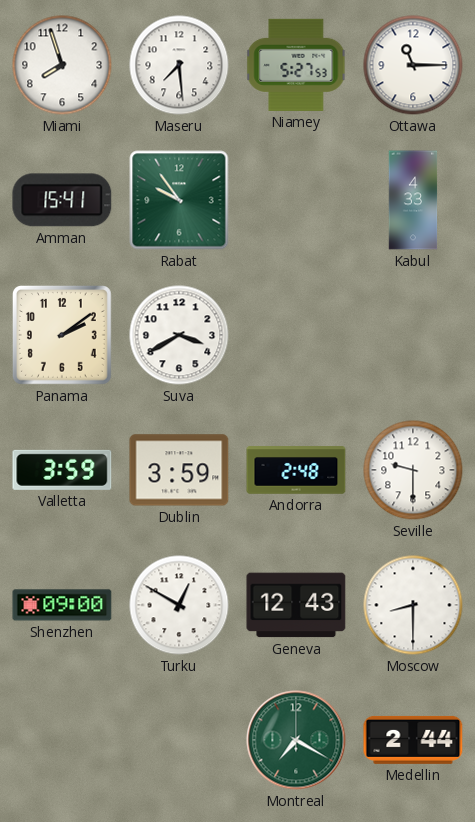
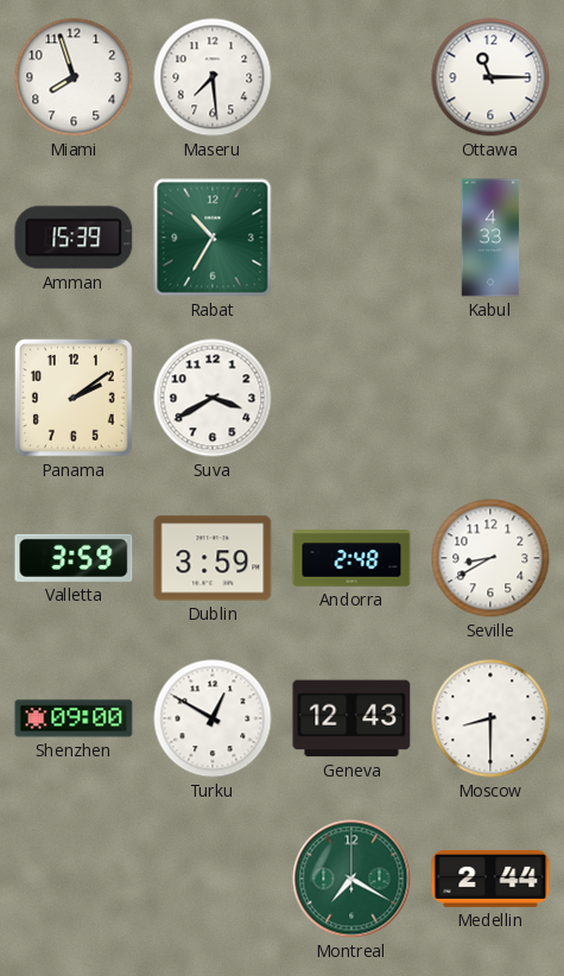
Niamey: 5:27 -> none (296, 65)
Amman: 15:41 -> 15:39 (74, 237)
Rabat: 9:54 -> 10:35 (213, 237)
Seville: 9:30 -> 8:40 (490, 558)
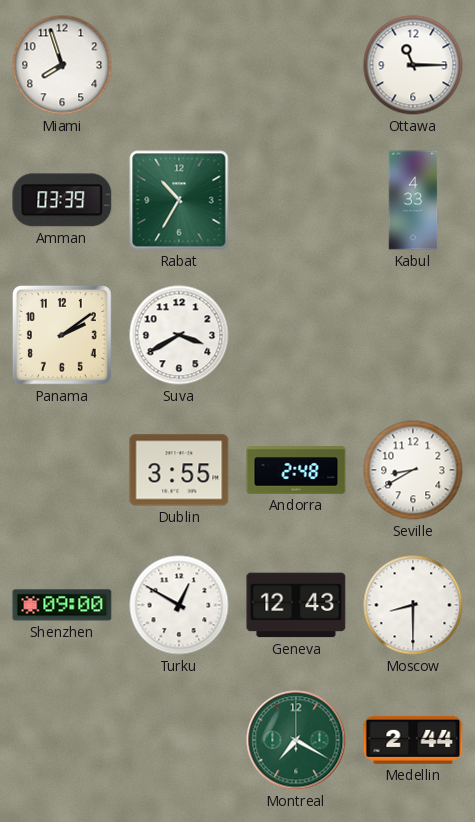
Maseru: 7:29 -> none (213, 77)
Amman: 15:39 -> 03:39 (62, 200)
Valletta: 3:59 -> none (74, 558)
Dublin: 3:59 -> 3:55 (179, 470)
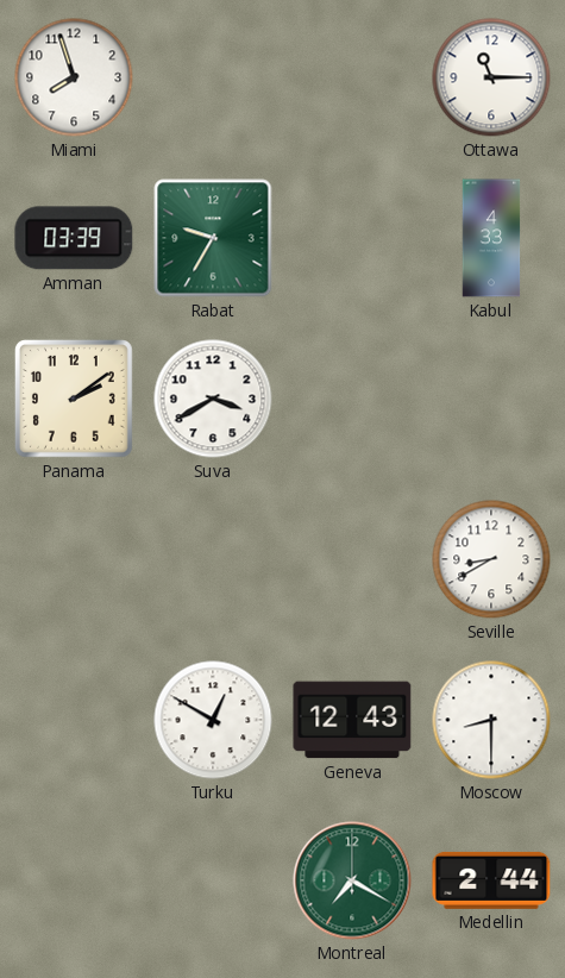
Rabat: 10:35 -> 9:35 (213, 238)
Dublin: 3:55 -> none (179, 470)
Andorra: 2:48 -> none (296, 470)
Shenzhen: 09:00 -> none (62, 605)
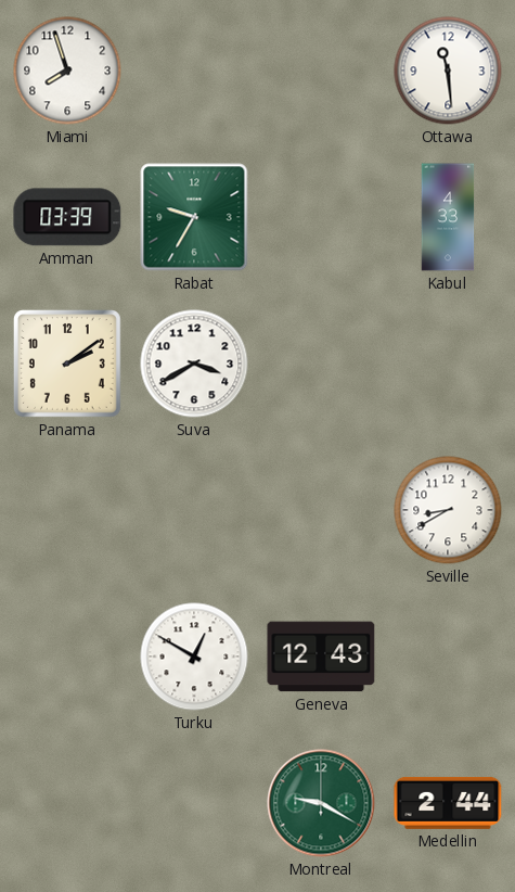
Ottawa: 11:15 -> 11:29 (448, 71)
Moscow: 8:30 -> none (491, 720)
Montreal: 7:20 -> 9:20 (321, 803)
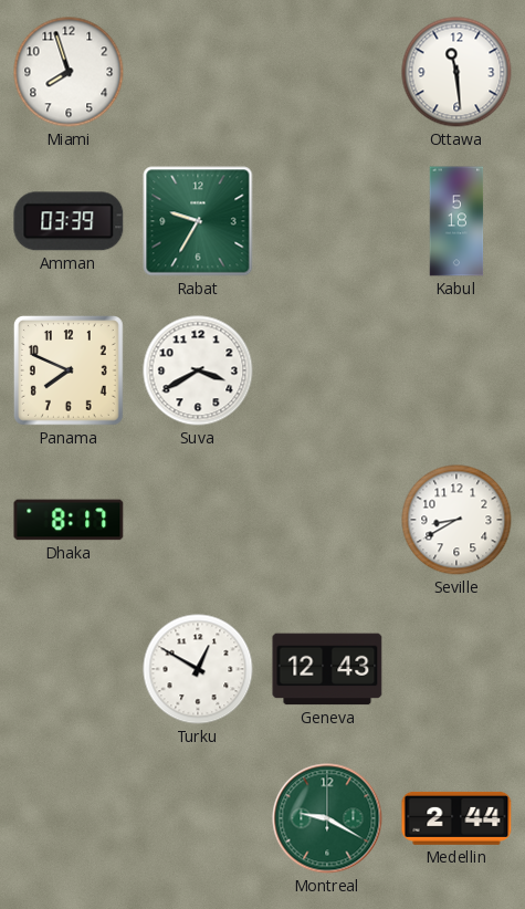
Kabul: 4:33 -> 5:18 (456, 221)
Panama: 2:09 -> 7:49 (69, 370)
Dhaka: none -> 8:17 (69, 520)
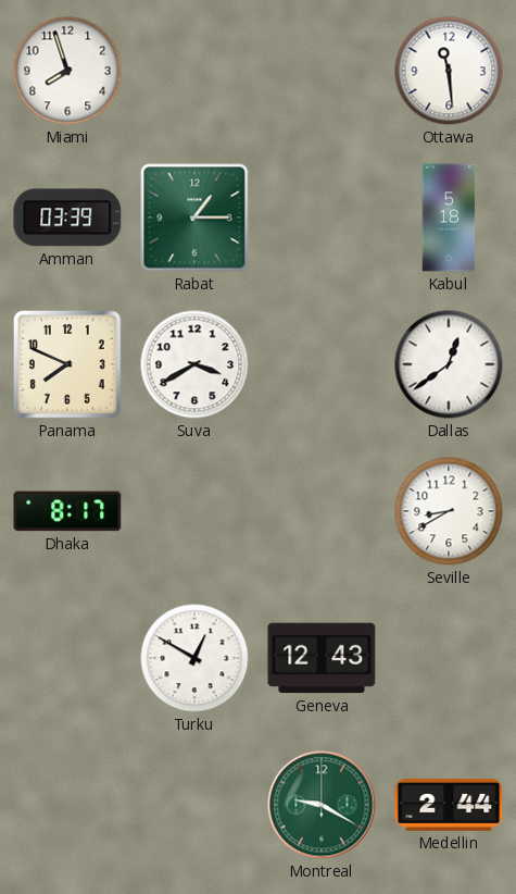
Rabat: 9:35 -> 1:15 (194, 218)
Dallas: none -> 12:39 (449, 364)
